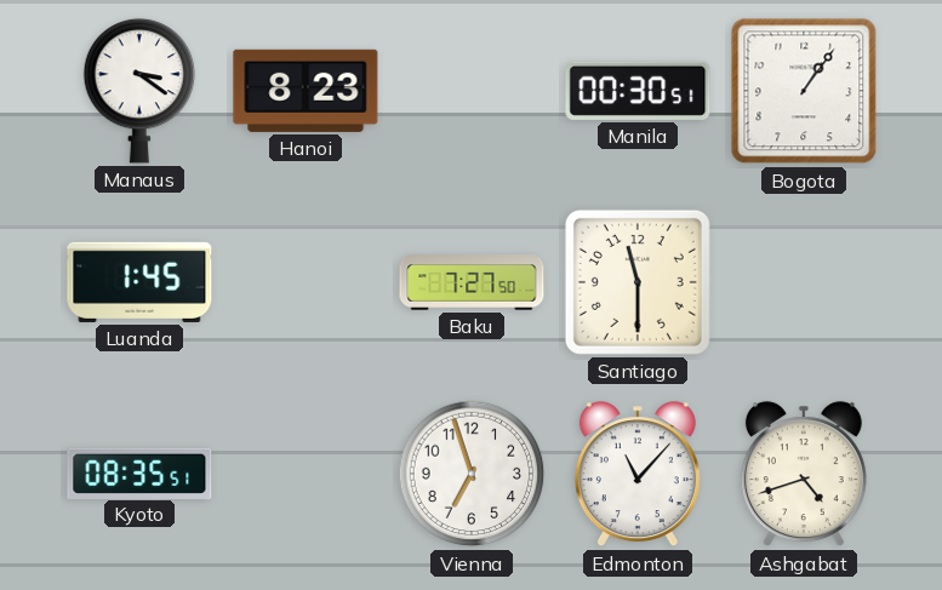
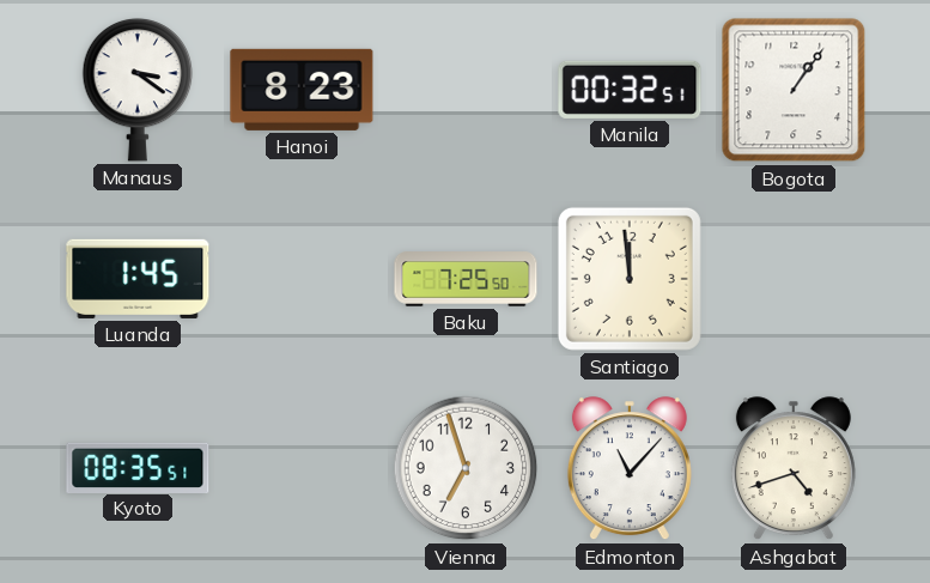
Manila: 00:30 -> 00:32 (630, 90)
Baku: 7:27 -> 7:25 (466, 279)
Santiago: 11:30 -> 11:59 (630, 279)
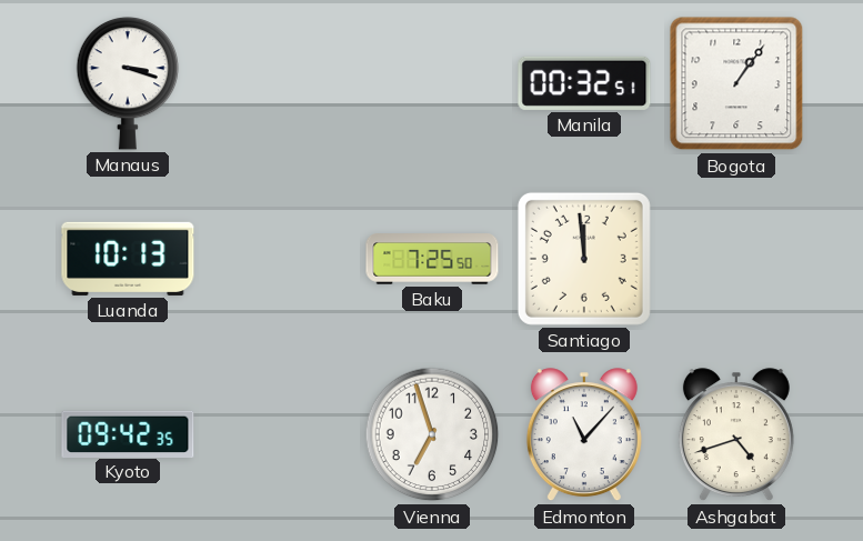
Manaus: 3:21 -> 3:18 (128, 83)
Hanoi: 8:23 -> none (302, 90)
Luanda: 1:45 -> 10:13 (128, 259)
Kyoto: 08:35 -> 09:42 (128, 433)
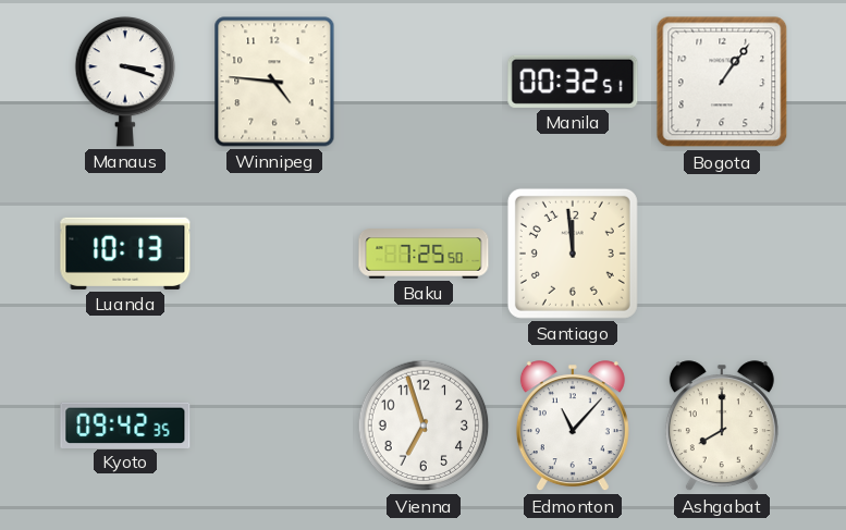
Winnipeg: none -> 4:46 (274, 82)
Ashgabat: 4:42 -> 8:00 (722, 427)
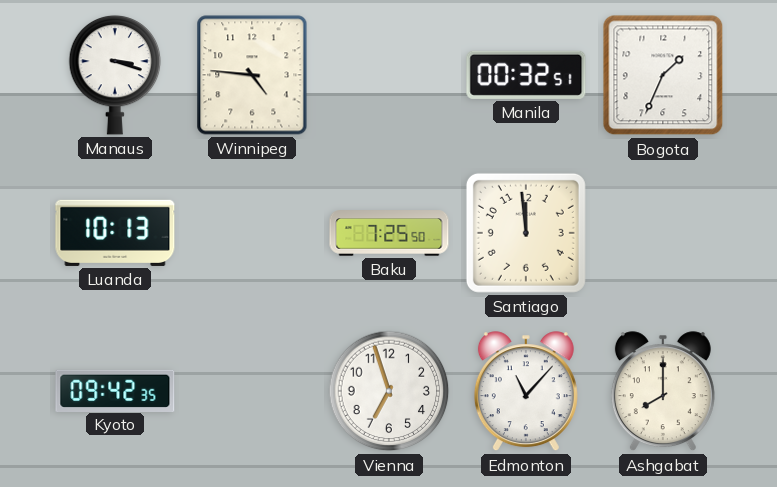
Bogota: 1:06 -> 1:34 (663, 75)
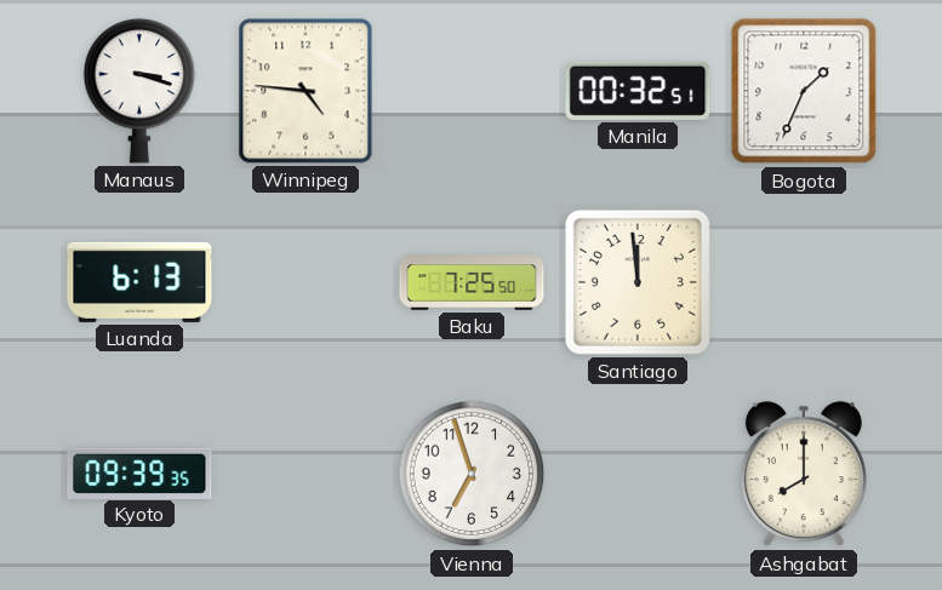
Luanda: 10:13 -> 6:13 (139, 282)
Kyoto: 09:42 -> 09:39 (139, 472)
Edmonton: 11:07 -> none (526, 392)
